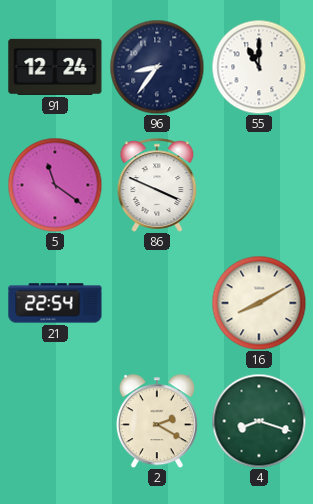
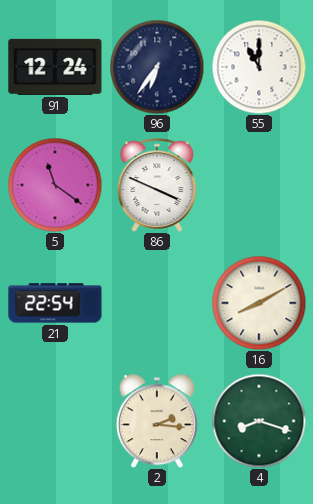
96: 8:36 -> 6:36 (157, 67)
2: 2:20 -> 2:16 (157, 421)
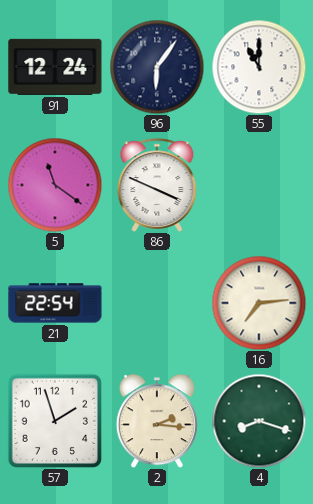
96: 6:36 -> 6:06 (157, 67)
16: 8:10 -> 7:14 (259, 303)
57: none -> 1:57 (55, 421)
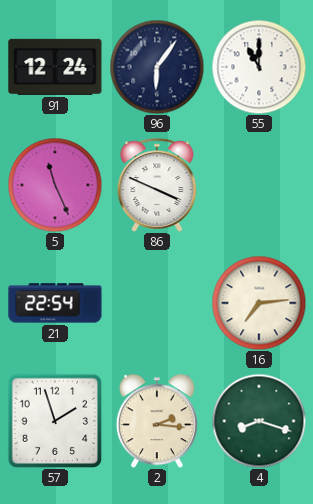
5: 11:21 -> 11:26 (55, 185)
